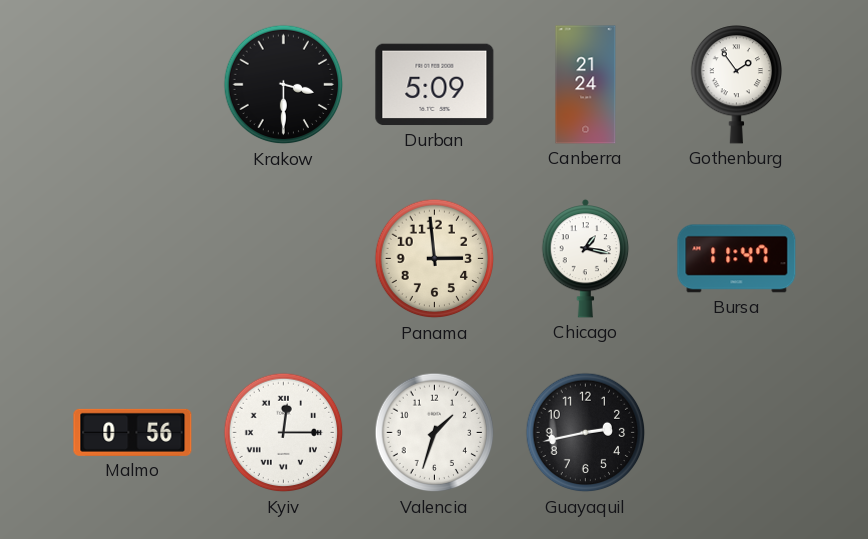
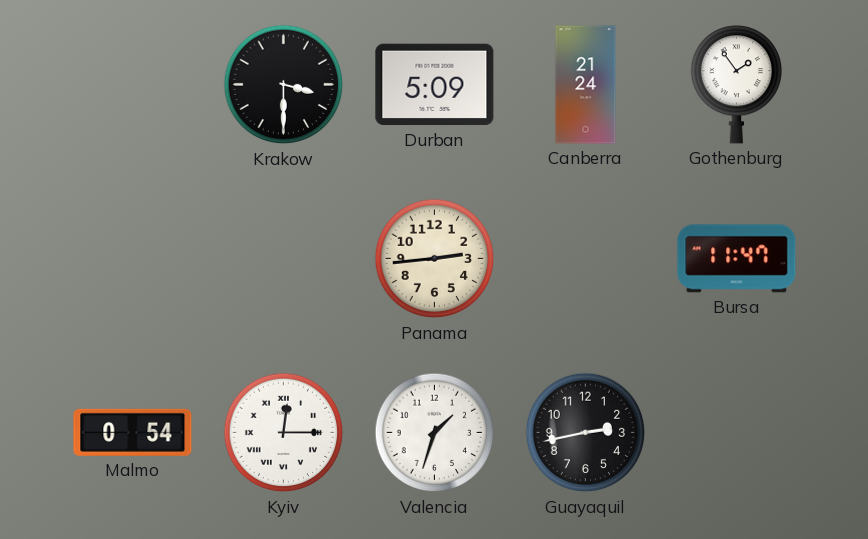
Panama: 2:59 -> 2:44 (435, 259)
Chicago: 1:17 -> none (586, 258)
Malmo: 0:56 -> 0:54 (133, 432)
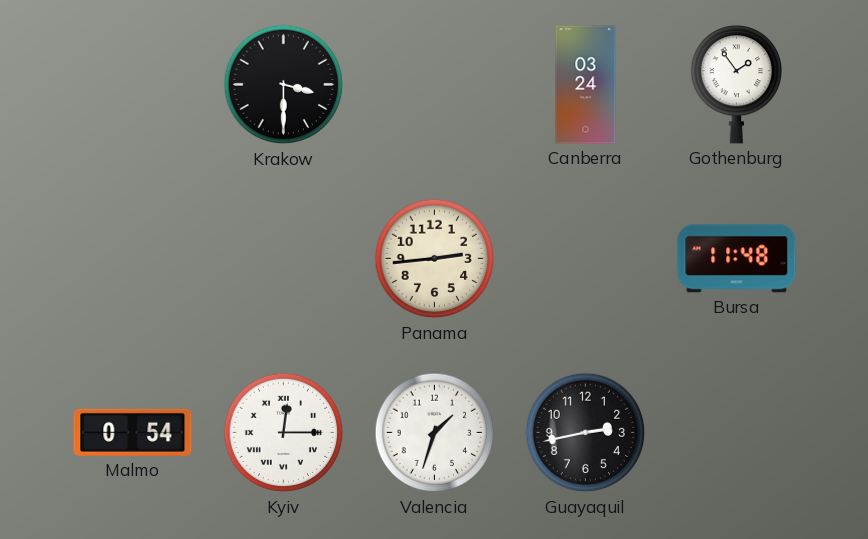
Durban: 5:09 -> none (435, 85)
Canberra: 21:24 -> 03:24 (586, 85)
Bursa: 11:47 -> 11:48 (737, 259)
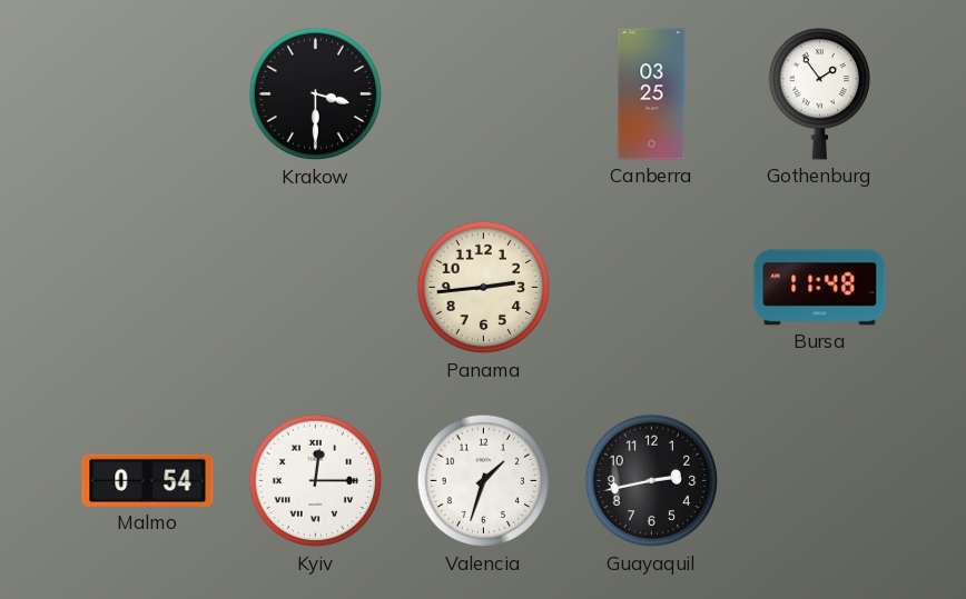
Canberra: 03:24 -> 03:25 (652, 94)
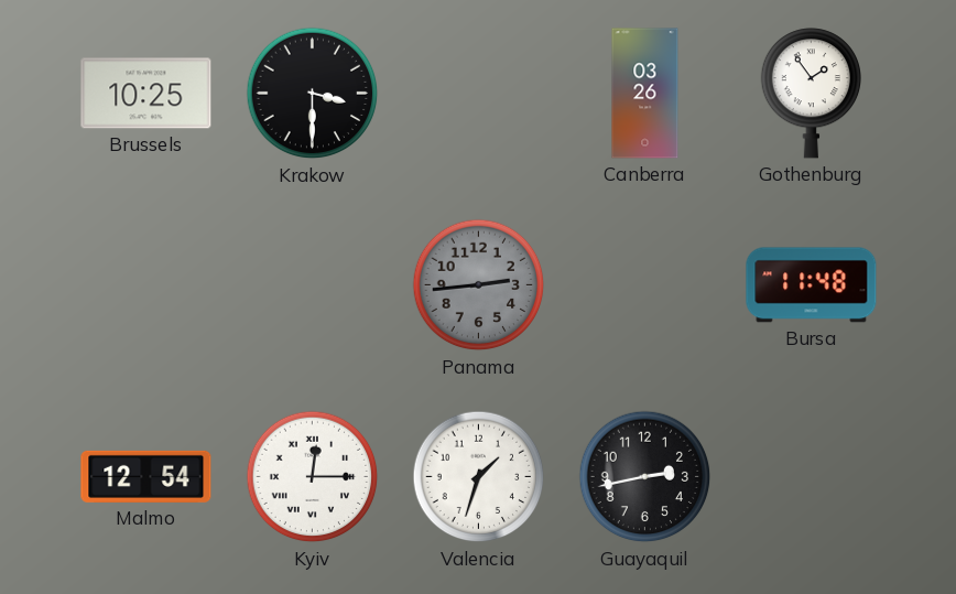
Brussels: none -> 10:25 (146, 94)
Canberra: 03:25 -> 03:26 (645, 94)
Panama dial: cream -> grey (479, 285)
Malmo: 0:54 -> 12:54 (146, 476)
